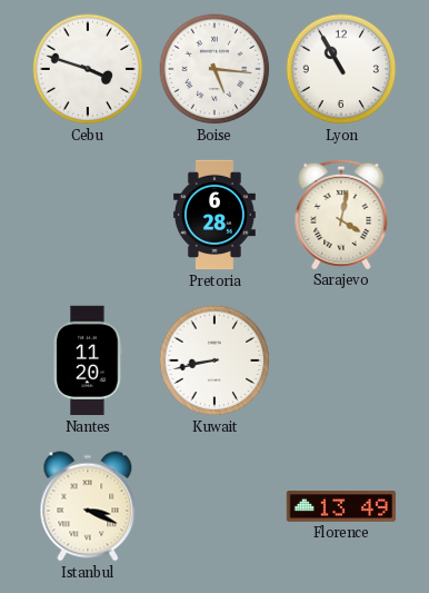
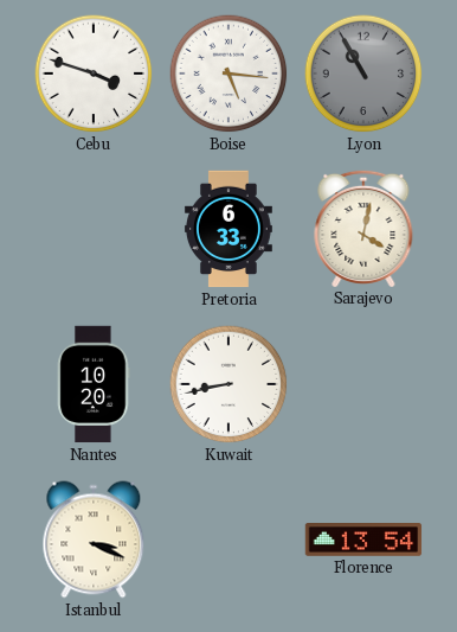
Lyon dial: white -> grey (363, 74)
Pretoria: 6:28 -> 6:33 (228, 229)
Nantes: 11:20 -> 10:20 (94, 384)
Florence: 13:49 -> 13:54 (363, 540)
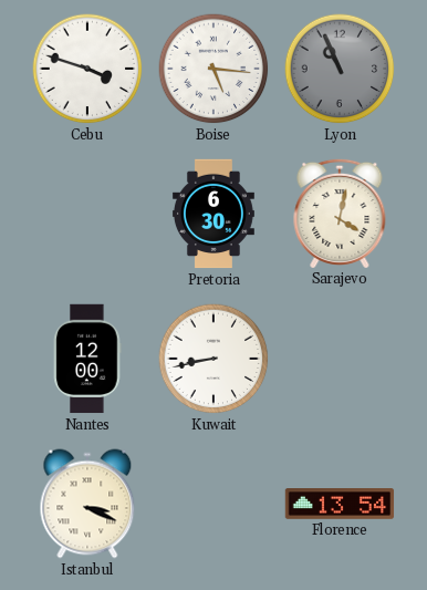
Lyon: 10:55 -> 10:56 (340, 69)
Pretoria: 6:33 -> 6:30 (213, 214)
Nantes: 10:20 -> 12:00 (87, 359)
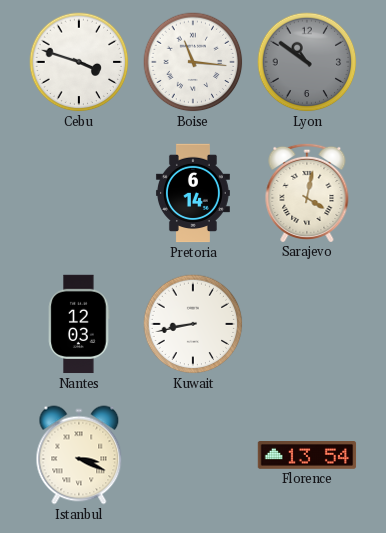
Boise: 5:16 -> 11:16 (193, 62)
Lyon: 10:56 -> 10:51 (307, 62)
Pretoria: 6:30 -> 6:14 (193, 193)
Nantes: 12:00 -> 12:03 (79, 324)
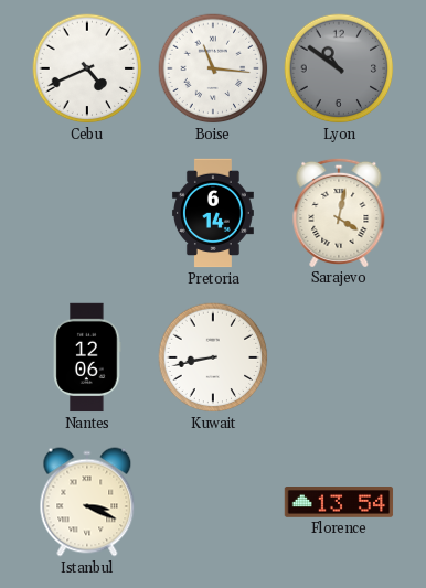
Cebu: 3:48 -> 4:41 (87, 68)
Nantes: 12:03 -> 12:06 (87, 357)
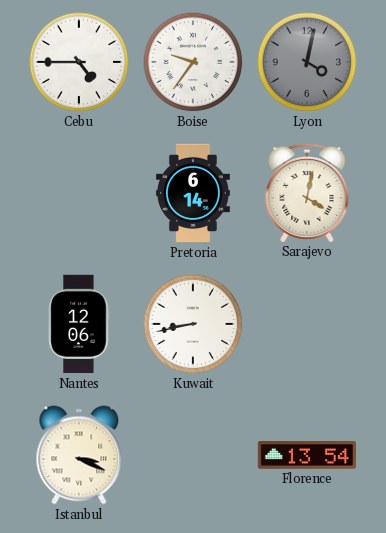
Cebu: 4:41 -> 4:45 (79, 62)
Boise: 11:16 -> 9:36 (193, 62)
Lyon: 10:51 -> 4:02 (307, 62)
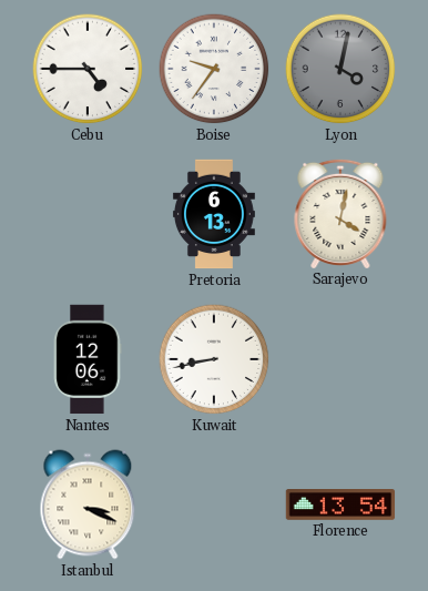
Pretoria: 6:14 -> 6:13 (214, 214)
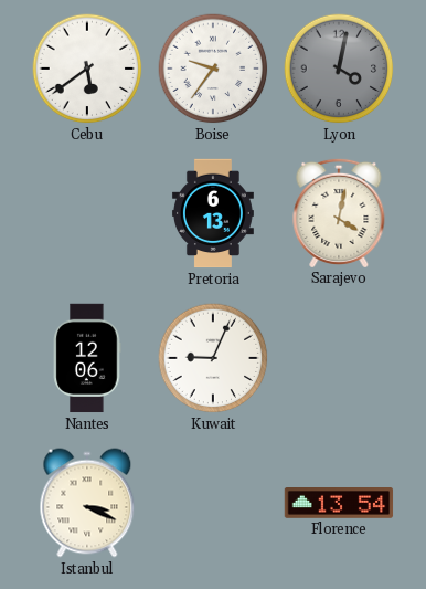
Cebu: 4:45 -> 5:39 (87, 69)
Kuwait: 8:43 -> 9:04 (213, 358)
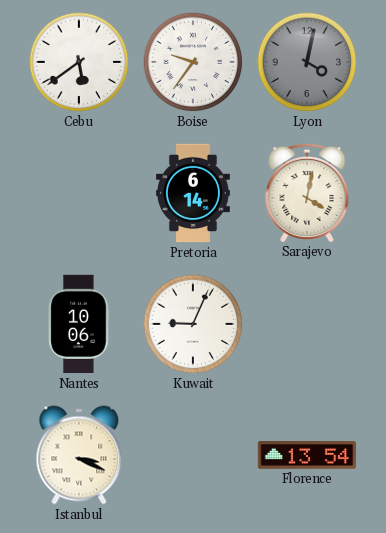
Pretoria: 6:13 -> 6:14 (193, 193)
Nantes: 12:06 -> 10:06 (79, 324)
